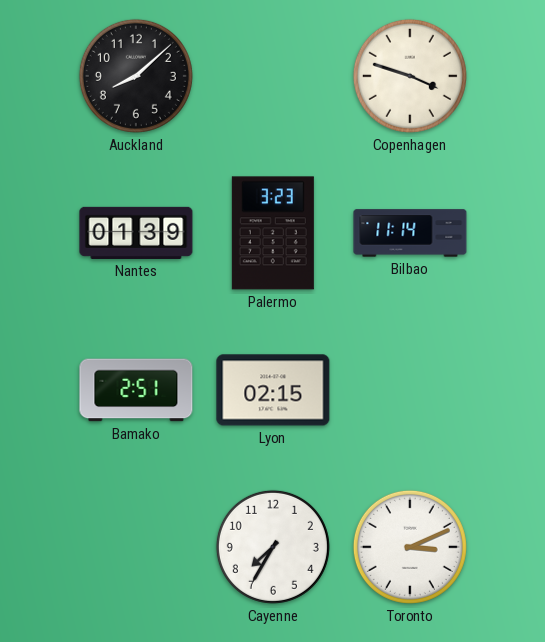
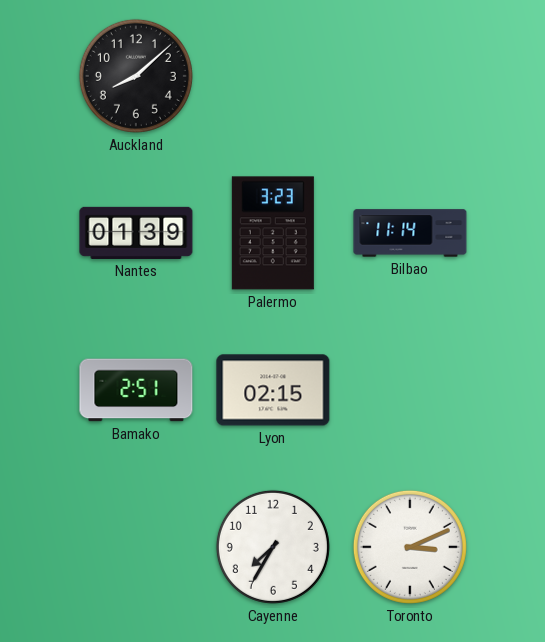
Copenhagen: 3:48 -> none (410, 76)
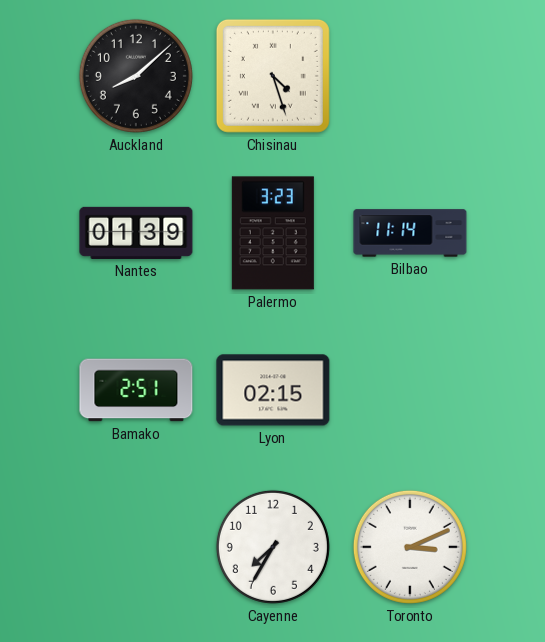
Chisinau: none -> 4:27 (273, 76)
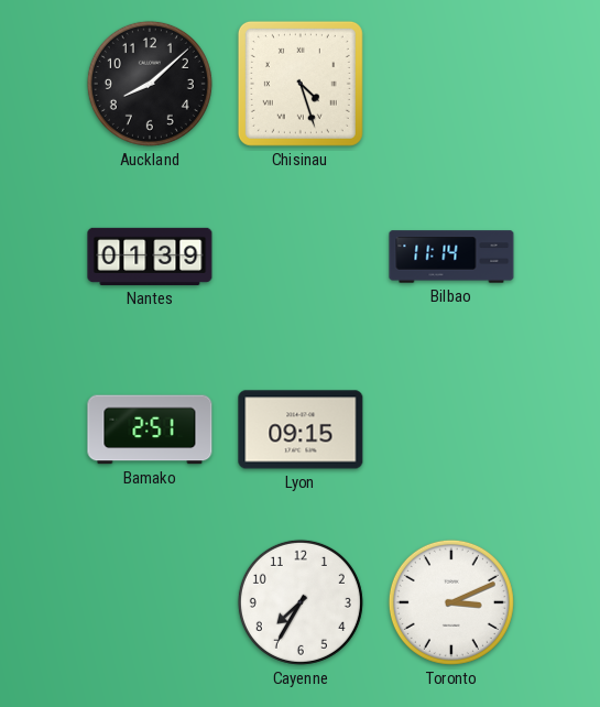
Palermo: 3:23 -> none (273, 233)
Lyon: 02:15 -> 09:15 (301, 429)
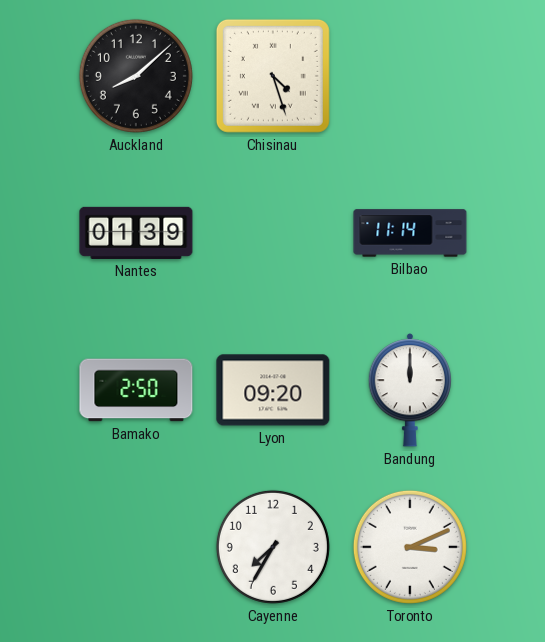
Bamako: 2:51 -> 2:50 (136, 390)
Lyon: 09:15 -> 09:20 (273, 390)
Bandung: none -> 12:00 (409, 390)
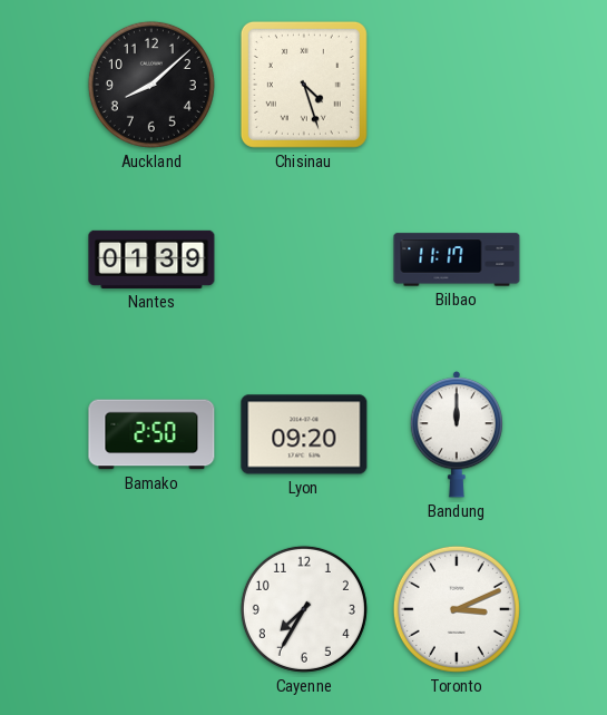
Bilbao: 11:14 -> 11:17 (457, 259)
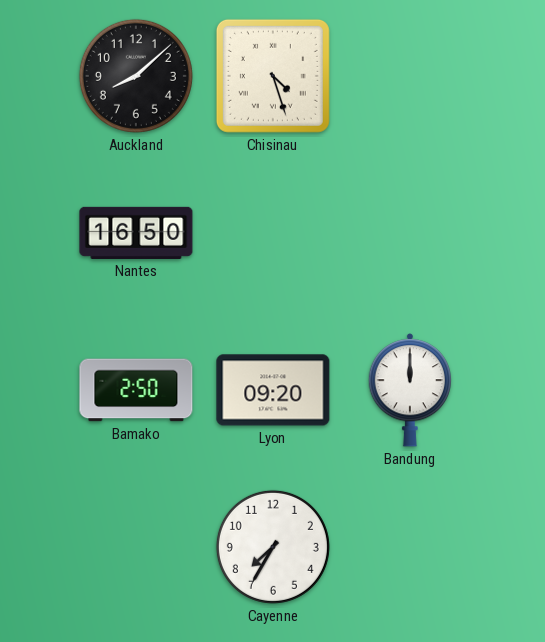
Nantes: 01:39 -> 16:50 (136, 233)
Bilbao: 11:17 -> none (457, 259)
Toronto: 3:11 -> none (457, 609)
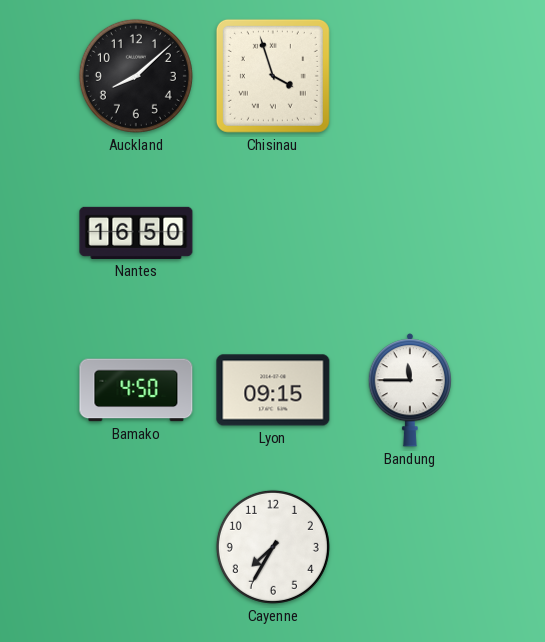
Chisinau: 4:27 -> 3:57 (273, 76)
Bamako: 2:50 -> 4:50 (136, 390)
Lyon: 09:20 -> 09:15 (273, 390)
Bandung: 12:00 -> 11:45 (409, 390)
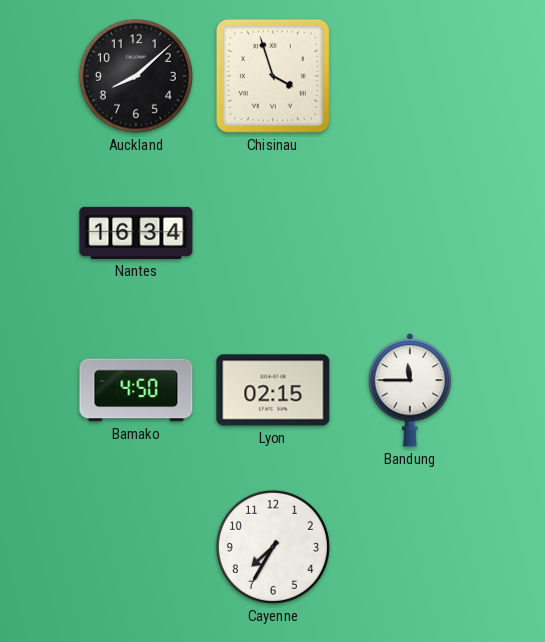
Nantes: 16:50 -> 16:34 (136, 233)
Lyon: 09:15 -> 02:15 (273, 390)
